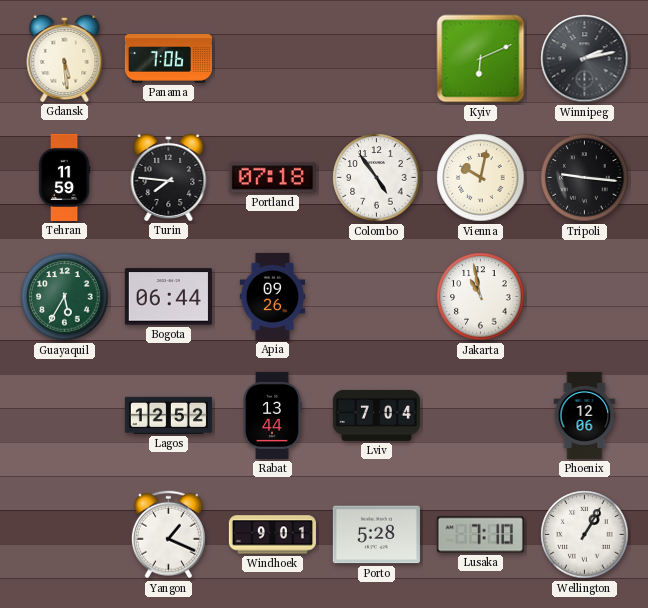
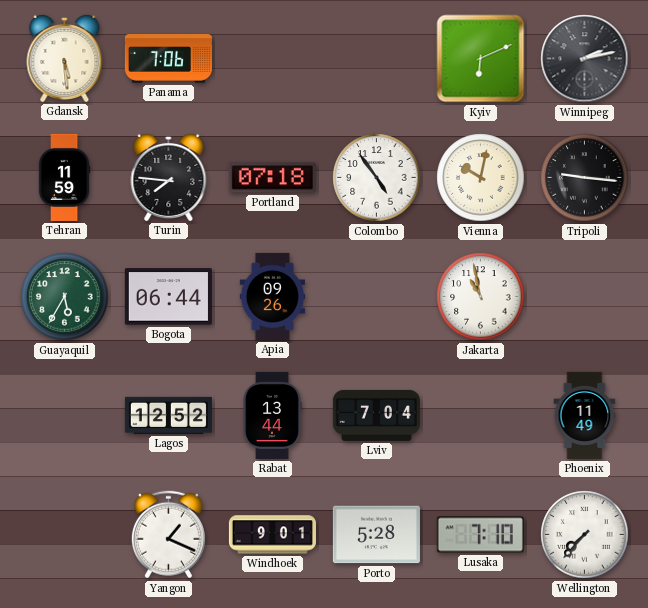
Phoenix: 12:06 -> 11:49 (585, 415)
Wellington: 1:05 -> 7:37 (585, 535)
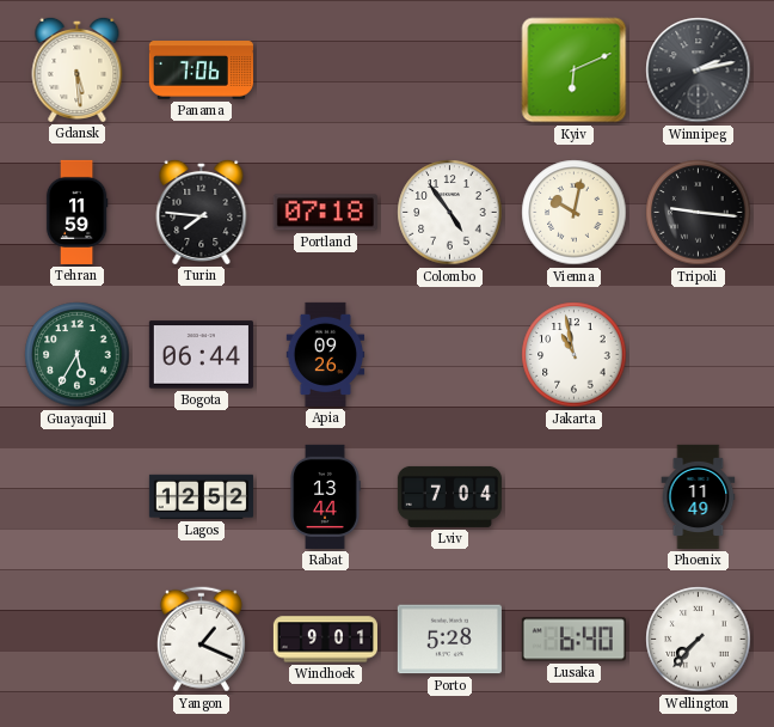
Lusaka: 7:10 -> 6:40 (573, 640)
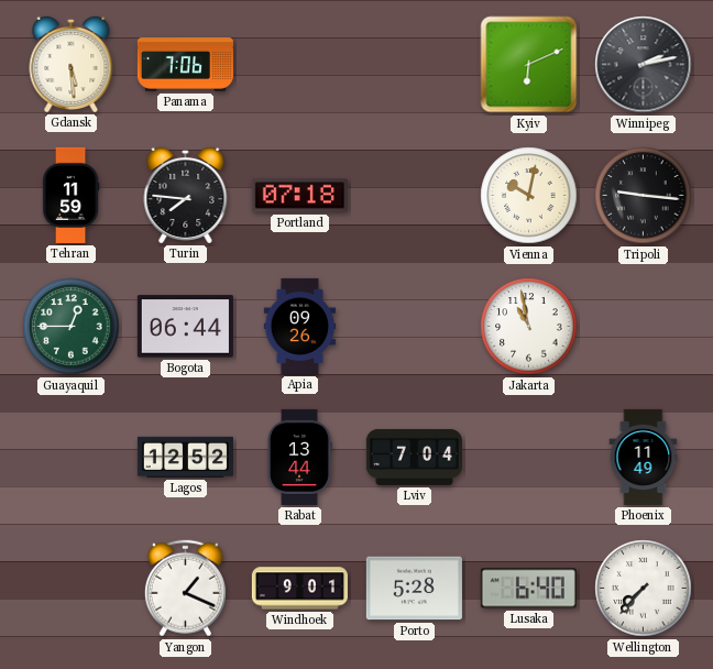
Colombo: 4:54 -> none (450, 213)
Guayaquil: 5:35 -> 12:45 (72, 327)
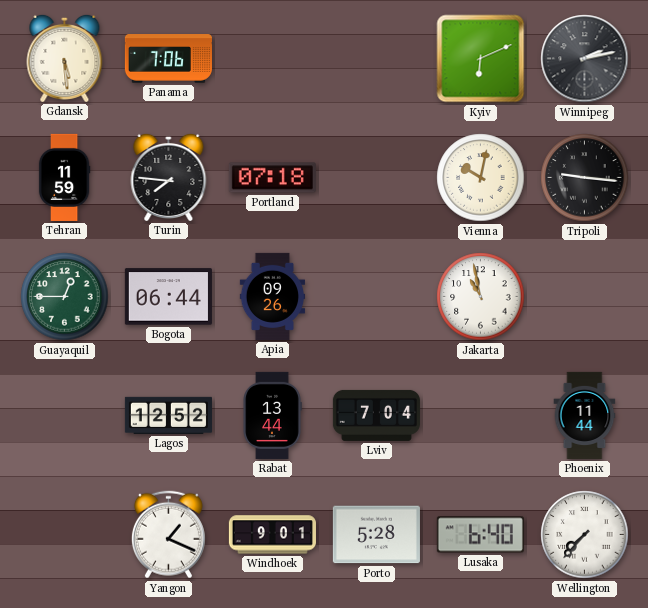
Phoenix: 11:49 -> 11:44 (585, 415)
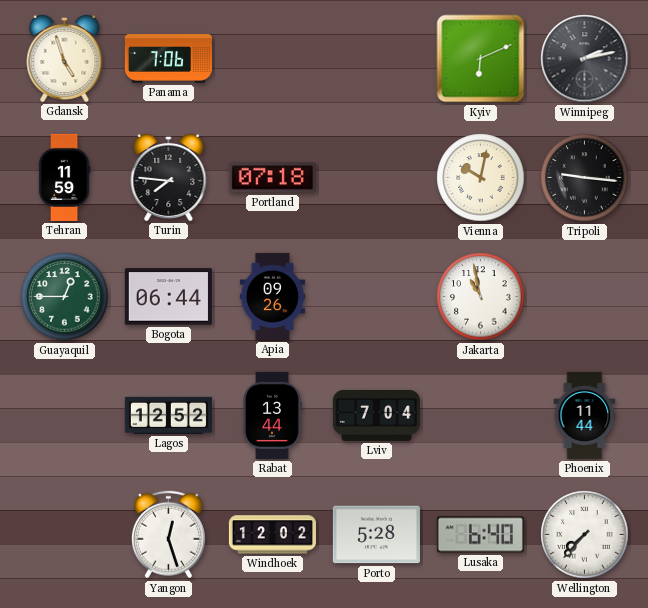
Gdansk: 5:29 -> 4:57 (65, 58)
Yangon: 1:19 -> 12:27 (168, 535)
Windhoek: 9:01 -> 12:02 (272, 535)
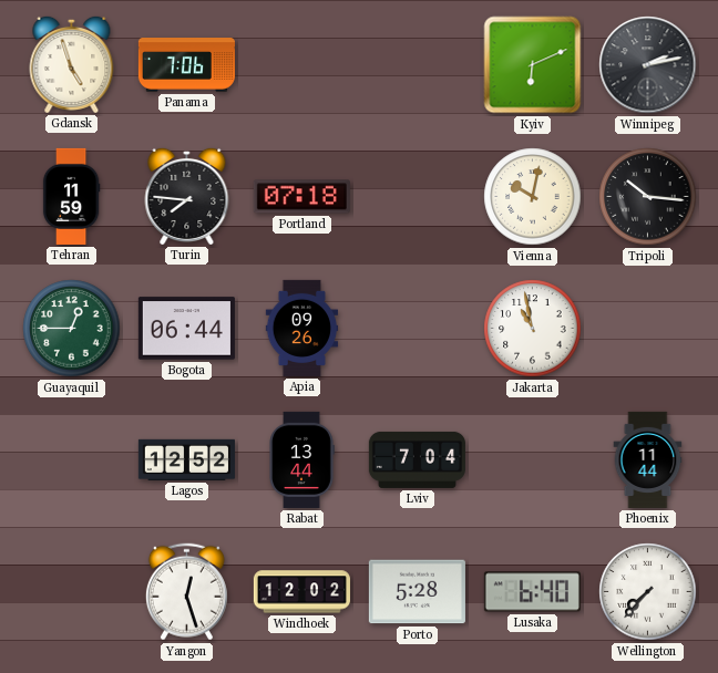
Tripoli: 9:16 -> 10:16 (648, 197)
